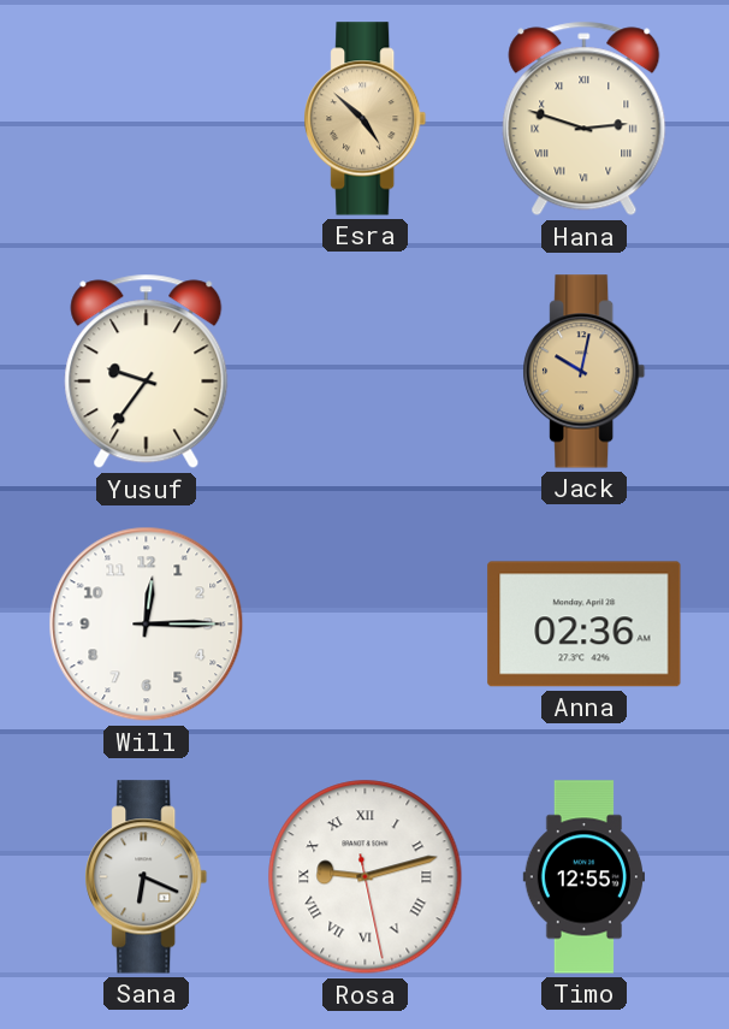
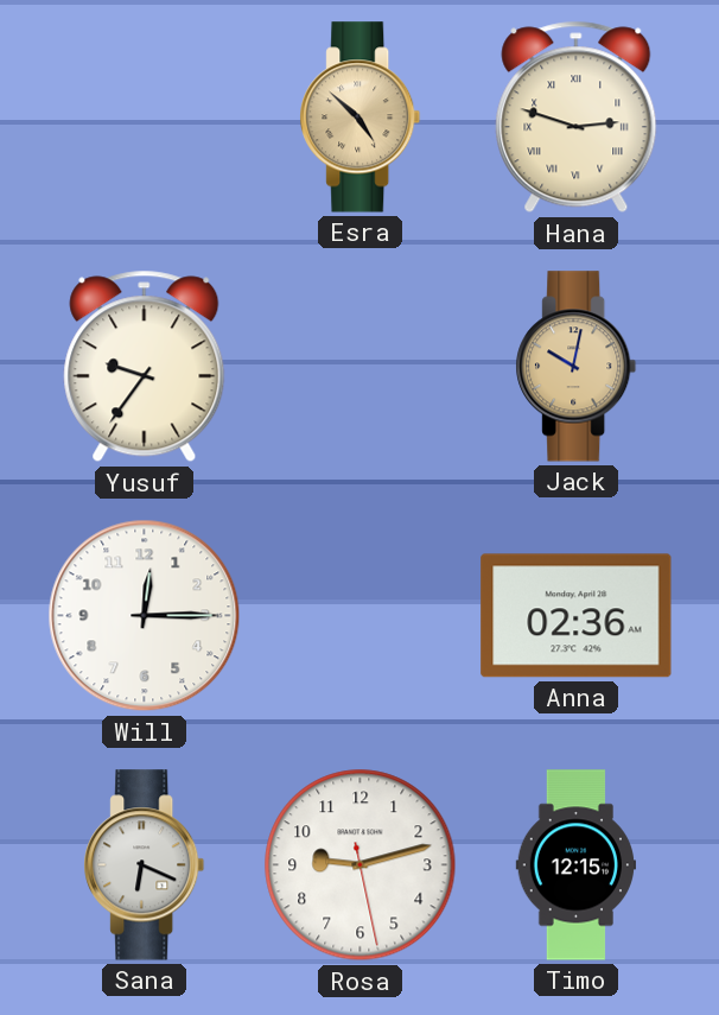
Rosa numerals: Roman -> Arabic (361, 865)
Timo: 12:55 -> 12:15 (575, 865)
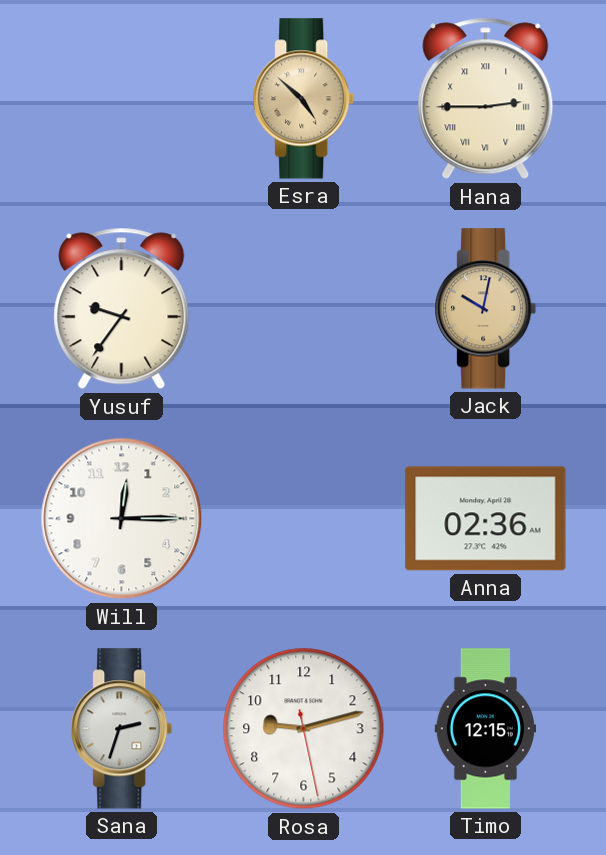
Hana: 2:48 -> 2:45 (486, 99)
Sana: 6:19 -> 2:33 (122, 729)
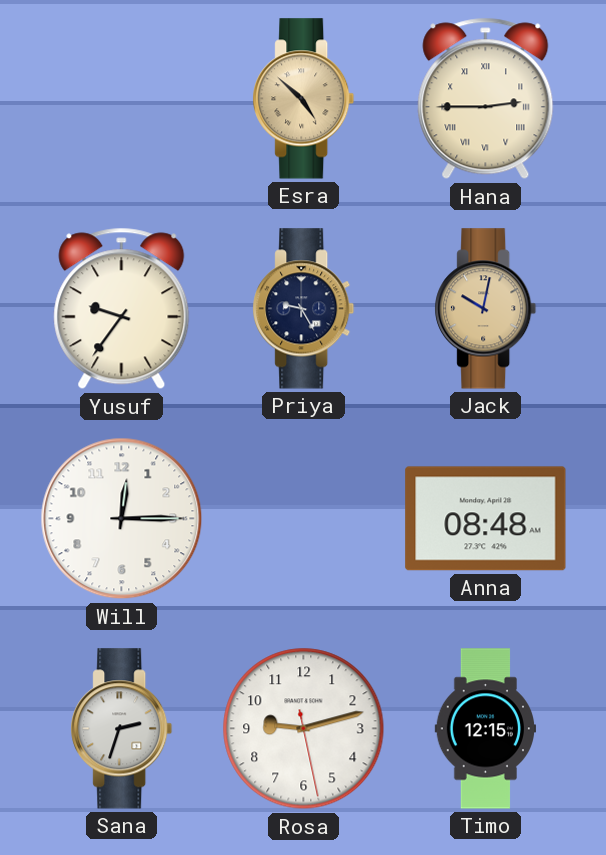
Priya: none -> 9:25 (304, 309)
Anna: 02:36 -> 08:48 (486, 519)
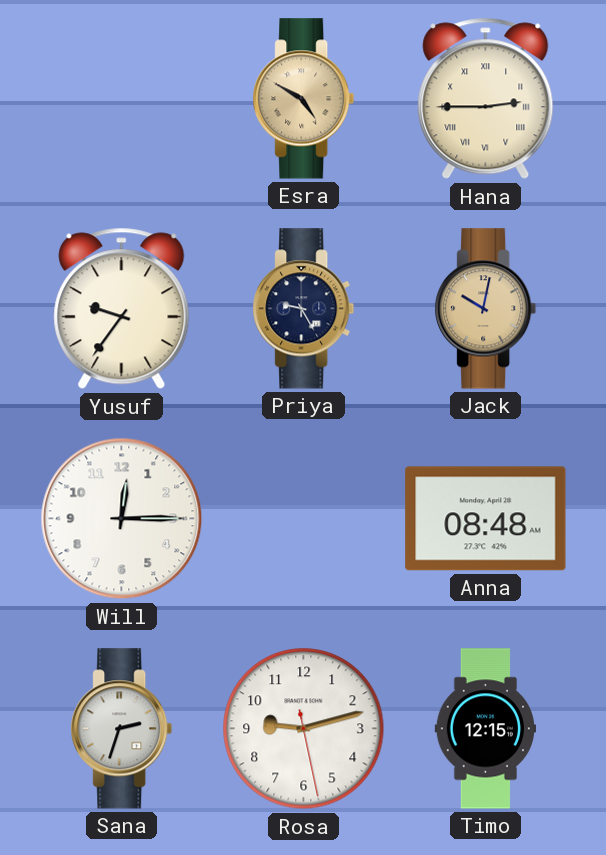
Esra: 4:52 -> 4:50 (304, 99)
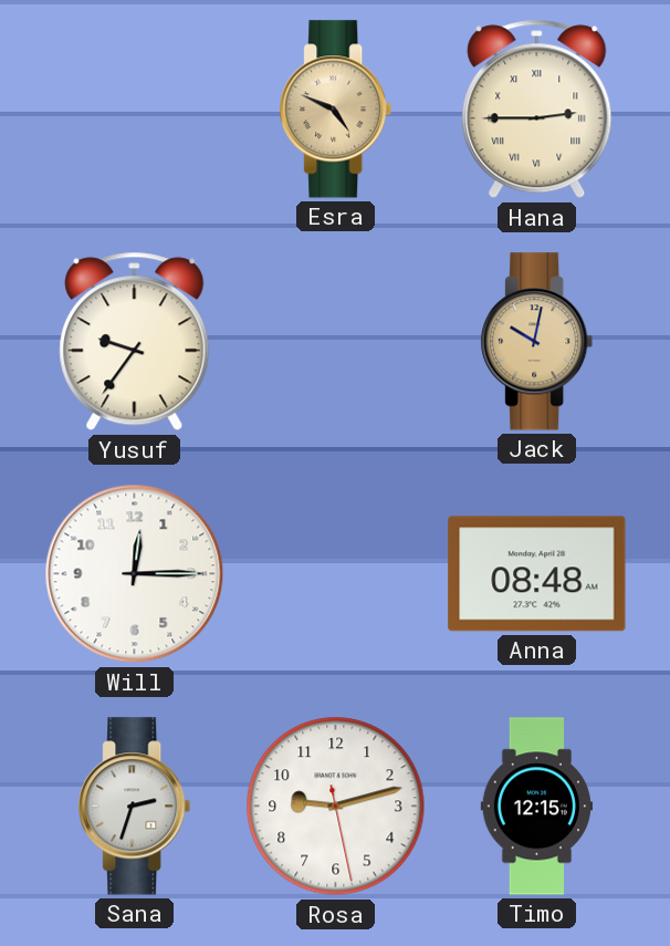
Esra: 4:50 -> 4:49 (336, 110)
Priya: 9:25 -> none (304, 309)
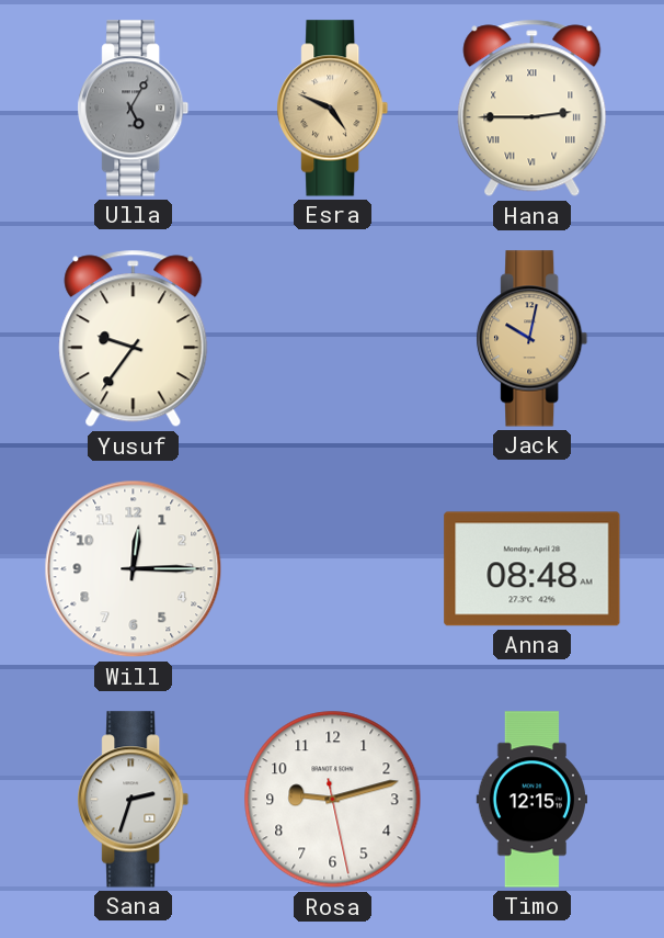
Ulla: none -> 5:05 (134, 109)
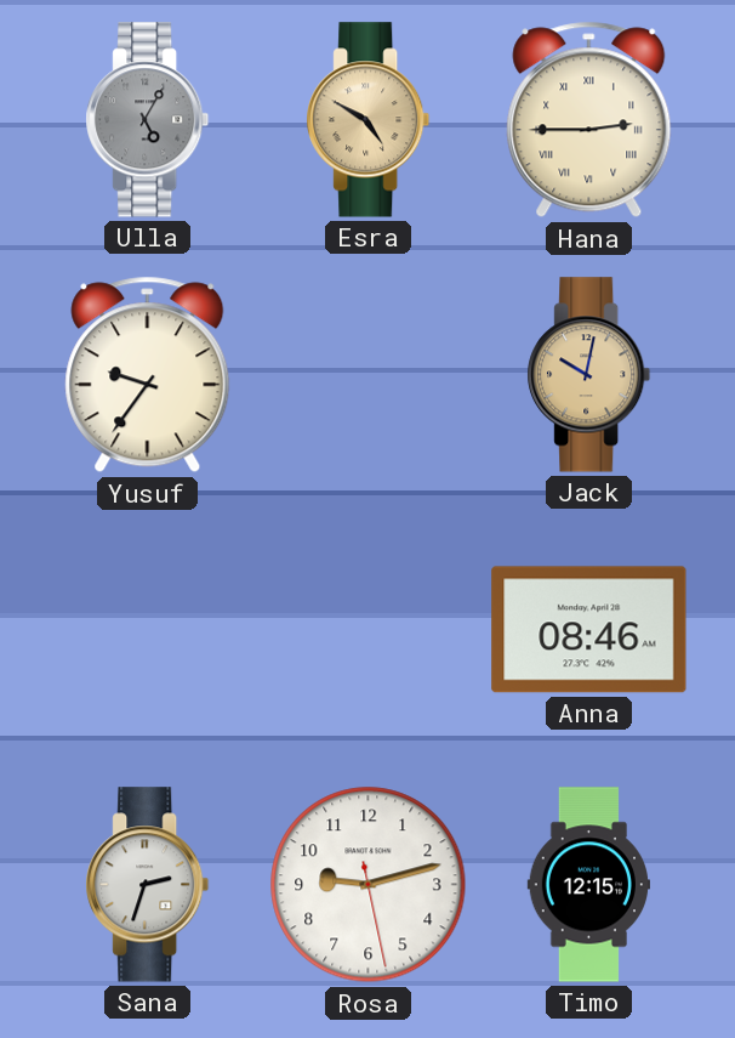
Esra: 4:49 -> 4:50 (369, 120)
Will: 12:15 -> none (134, 569)
Anna: 08:48 -> 08:46 (589, 630)
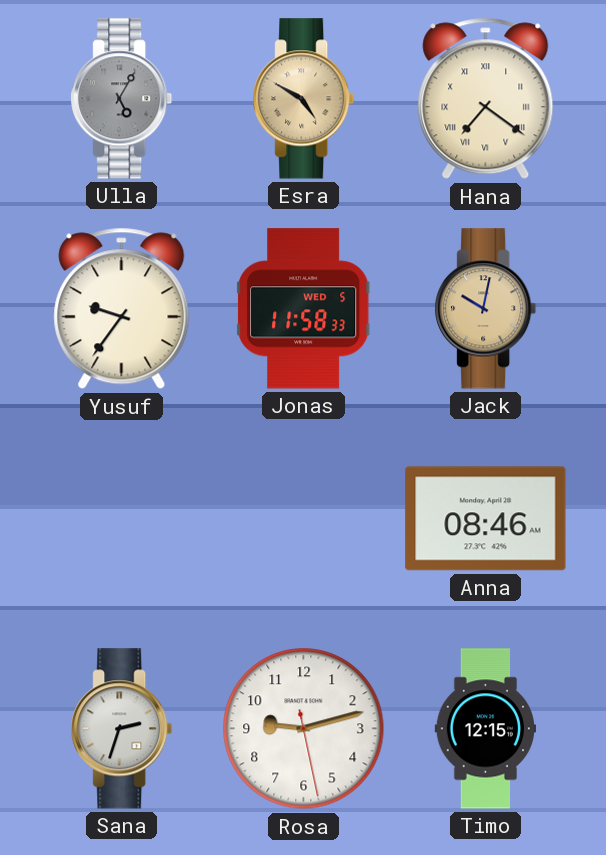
Hana: 2:45 -> 7:21 (486, 99)
Jonas: none -> 11:58 (304, 309)
